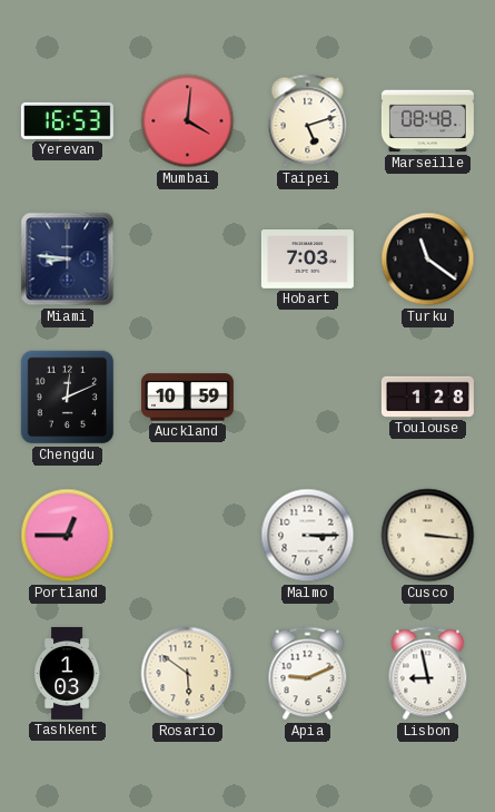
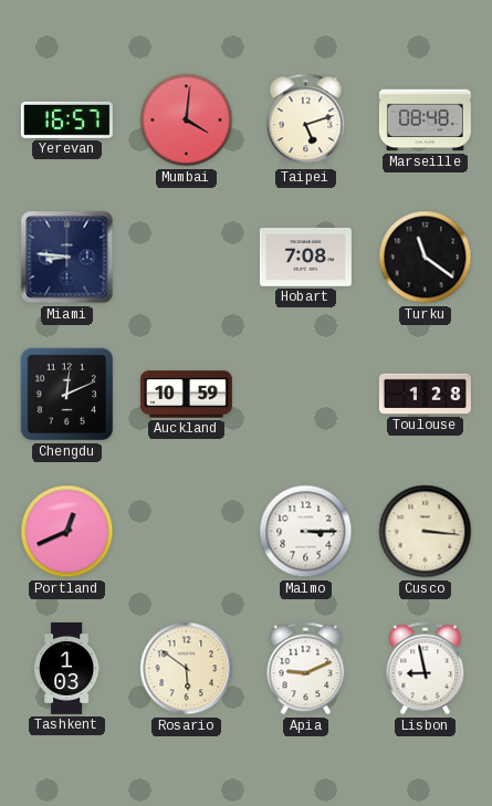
Yerevan: 16:53 -> 16:57 (66, 119)
Hobart: 7:03 -> 7:08 (305, 258)
Portland: 12:45 -> 12:41 (67, 532)
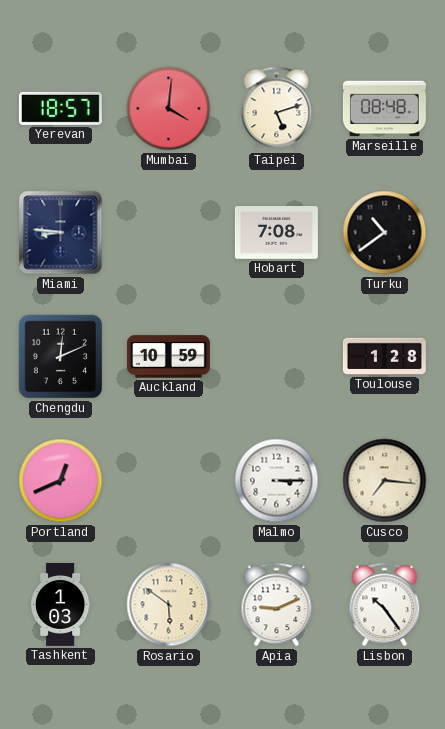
Yerevan: 16:57 -> 18:57 (60, 108)
Turku: 11:21 -> 10:39 (385, 233)
Cusco: 3:16 -> 7:16 (385, 481)
Lisbon: 8:58 -> 10:24 (385, 605)
